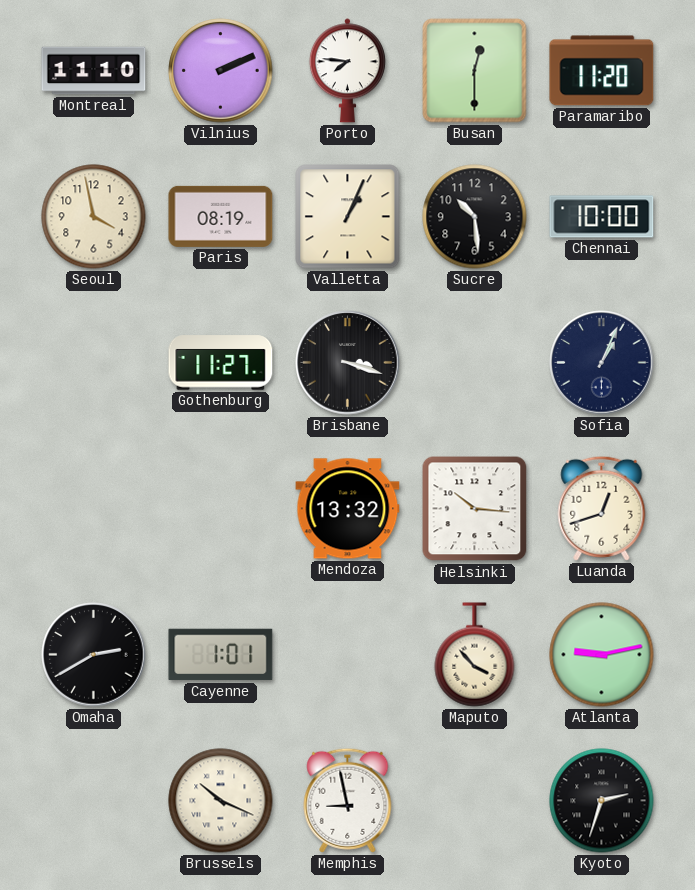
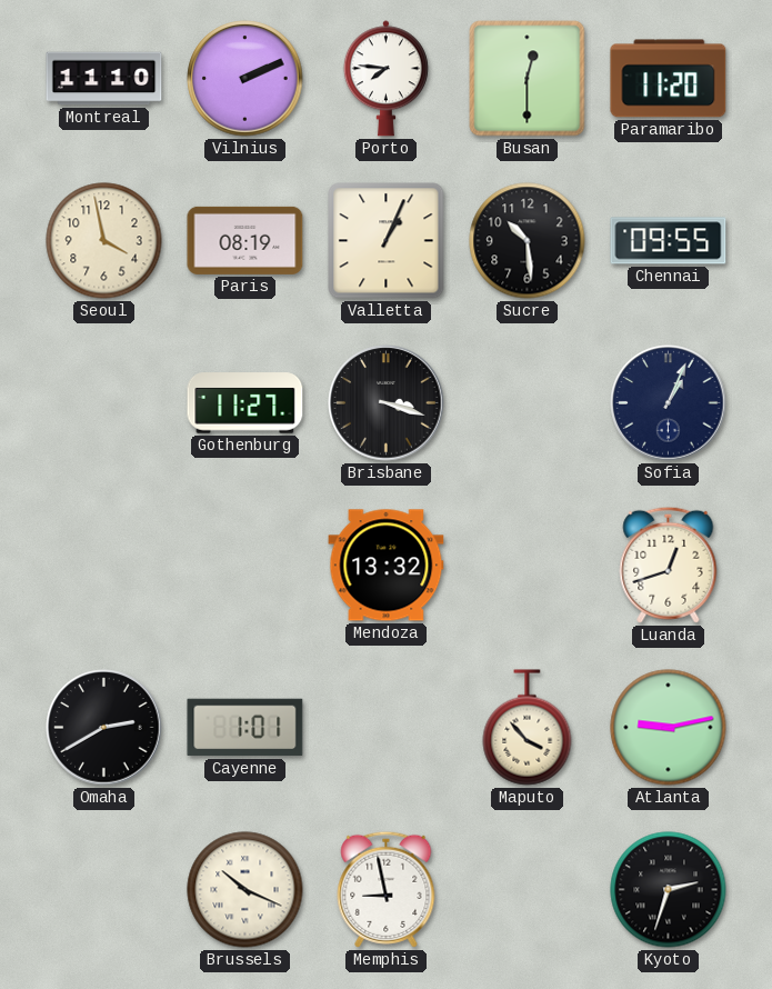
Chennai: 10:00 -> 09:55 (669, 241)
Helsinki: 10:16 -> none (475, 509)
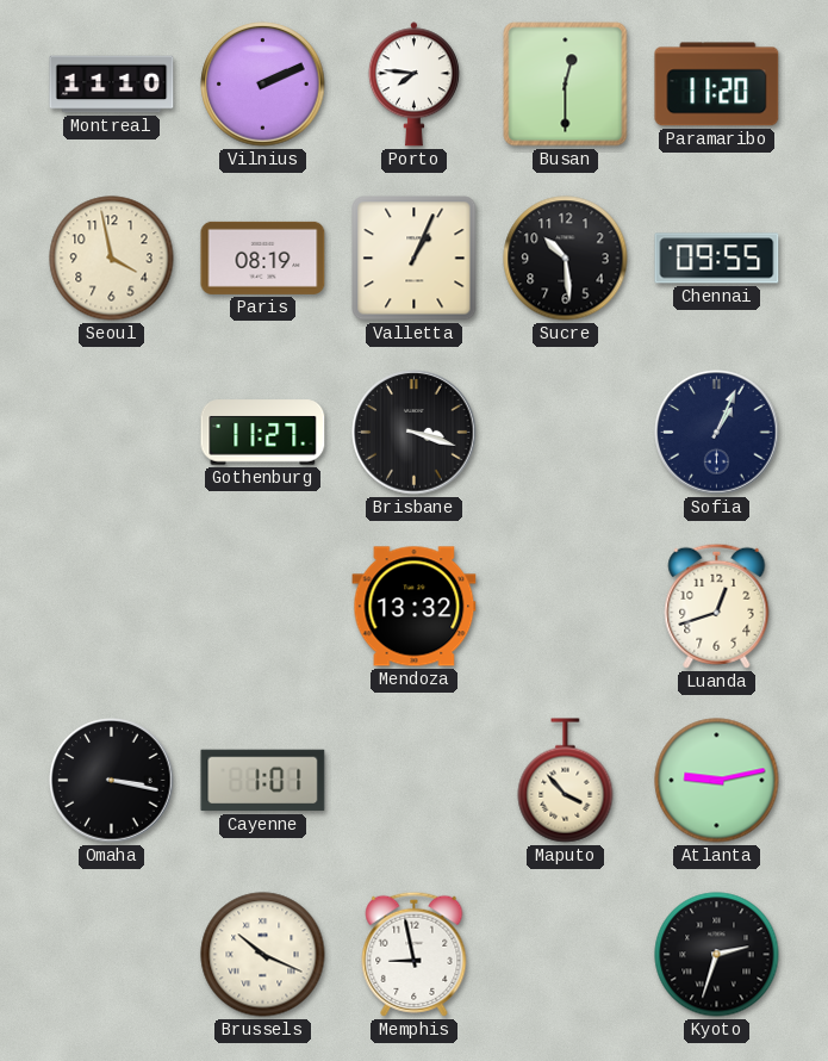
Omaha: 2:40 -> 3:17 (112, 781)
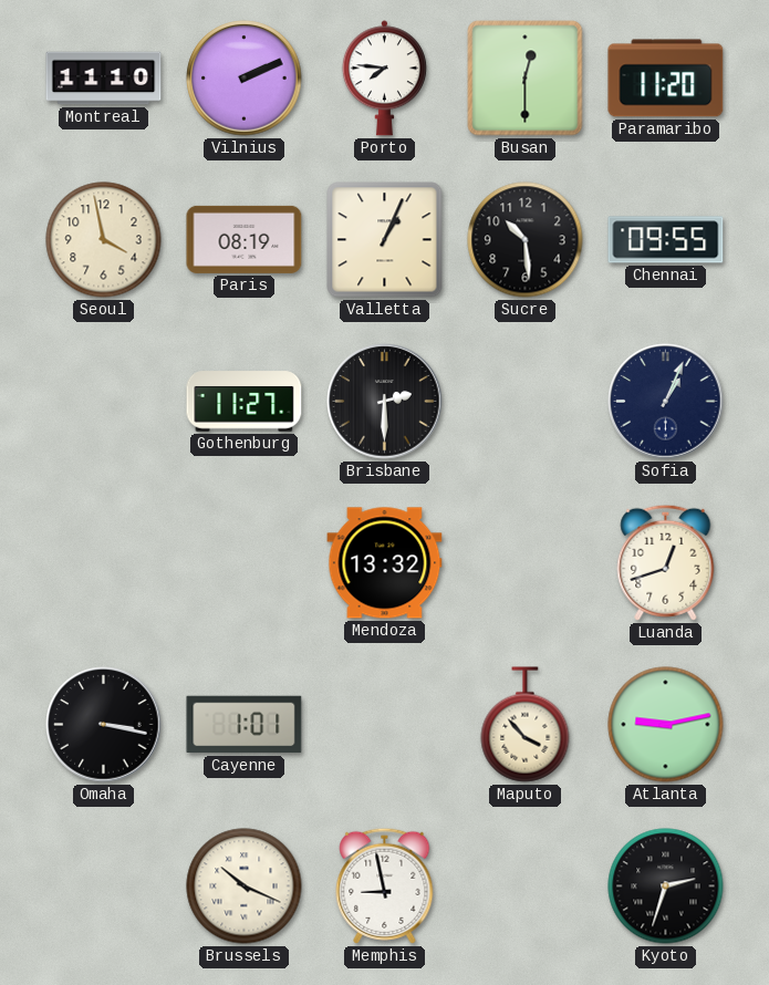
Brisbane: 3:18 -> 2:30 (385, 402)
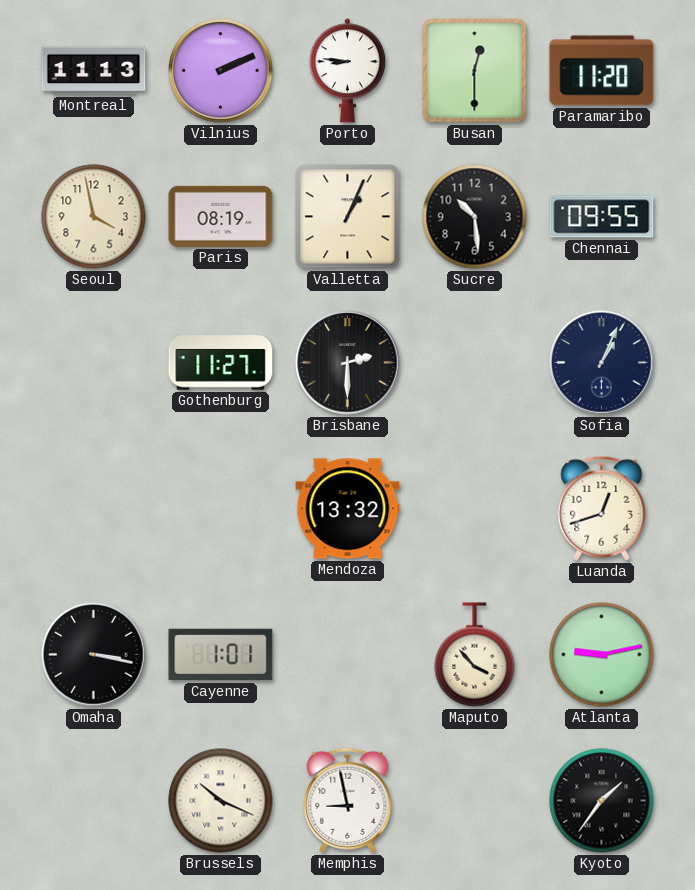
Montreal: 11:10 -> 11:13 (94, 71)
Porto: 7:46 -> 8:46 (347, 71)
Kyoto: 2:33 -> 1:36 (602, 801)
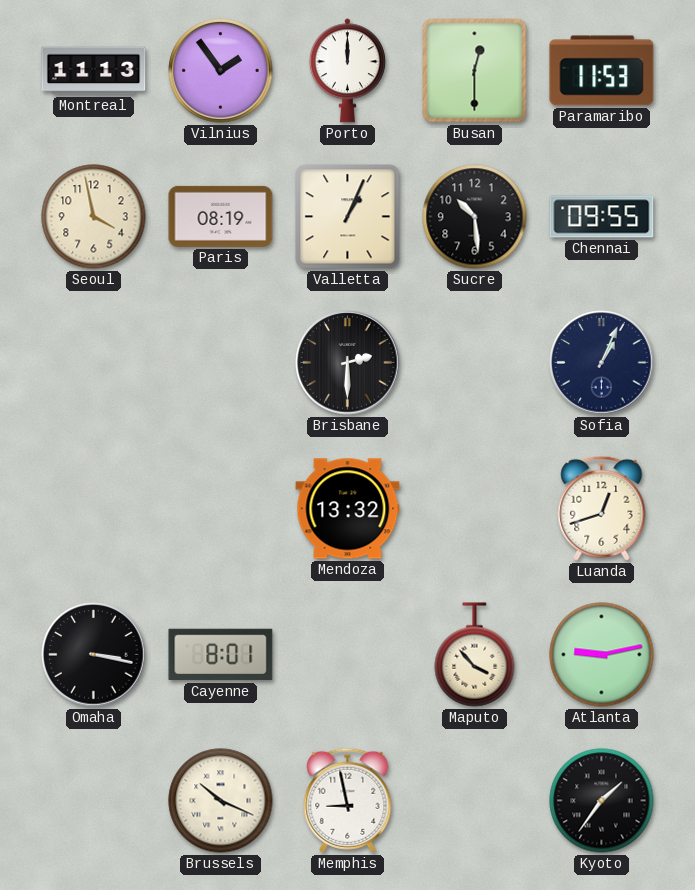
Vilnius: 2:11 -> 1:54 (221, 71)
Porto: 8:46 -> 12:00 (347, 71)
Paramaribo: 11:20 -> 11:53 (602, 71)
Gothenburg: 11:27 -> none (221, 363)
Cayenne: 1:01 -> 8:01 (221, 655)
